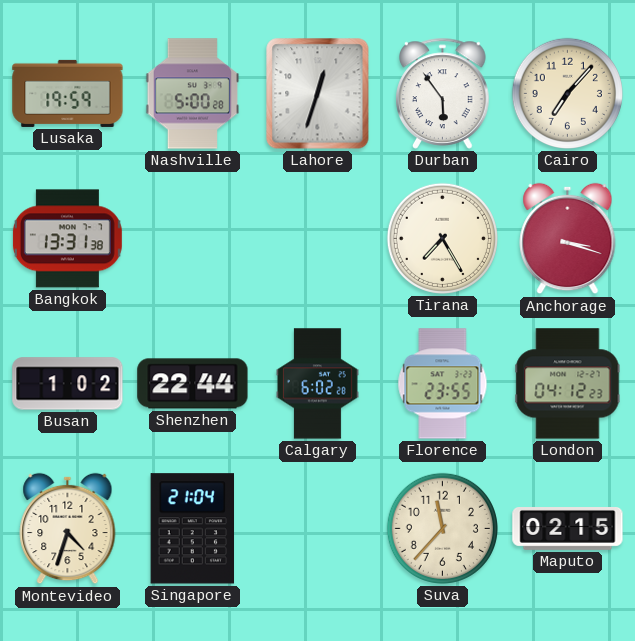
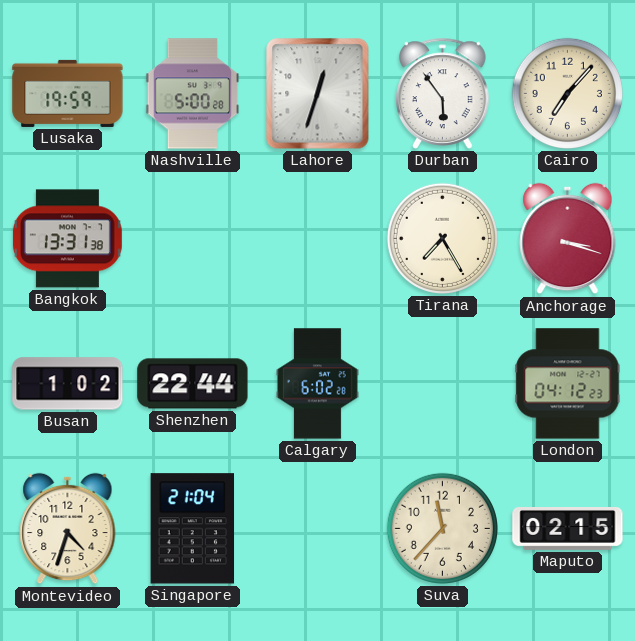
Florence: 23:55 -> none (443, 384)
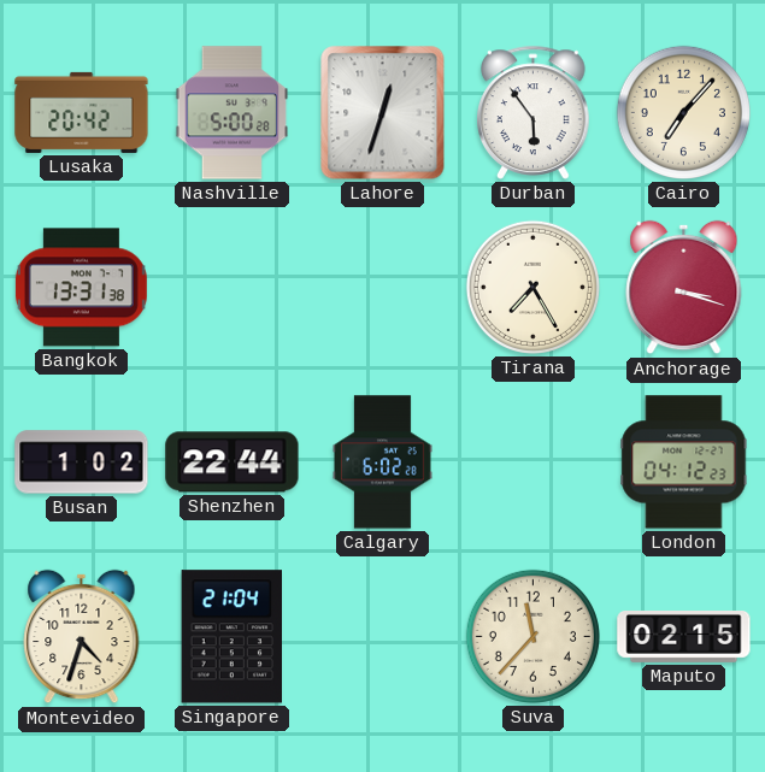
Lusaka: 19:59 -> 20:42 (82, 112)
